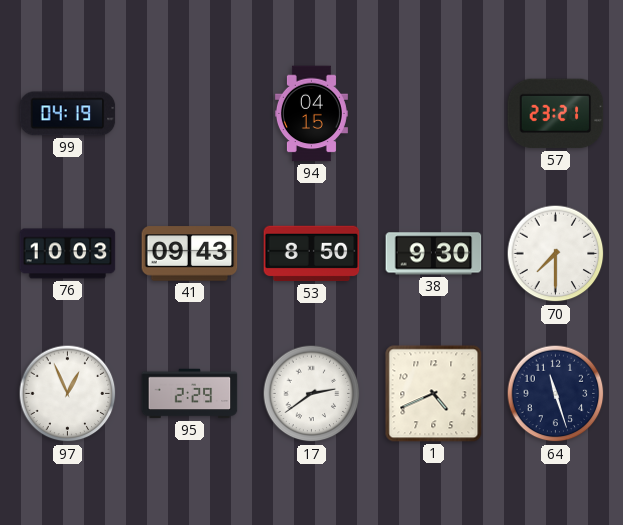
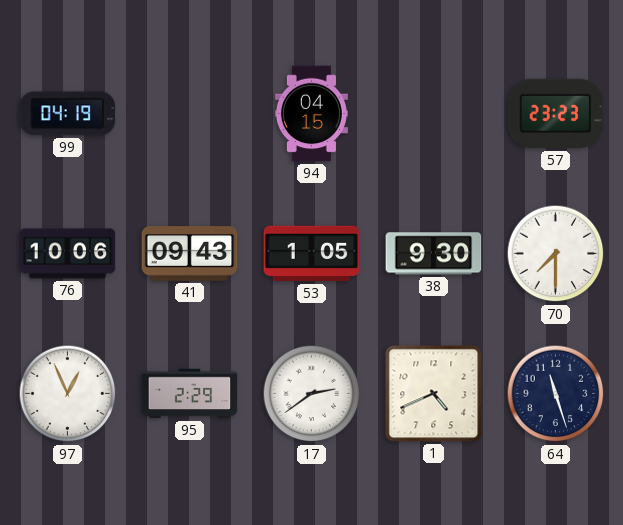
57: 23:21 -> 23:23 (556, 114)
76: 10:03 -> 10:06 (68, 254)
53: 8:50 -> 1:05 (312, 254)
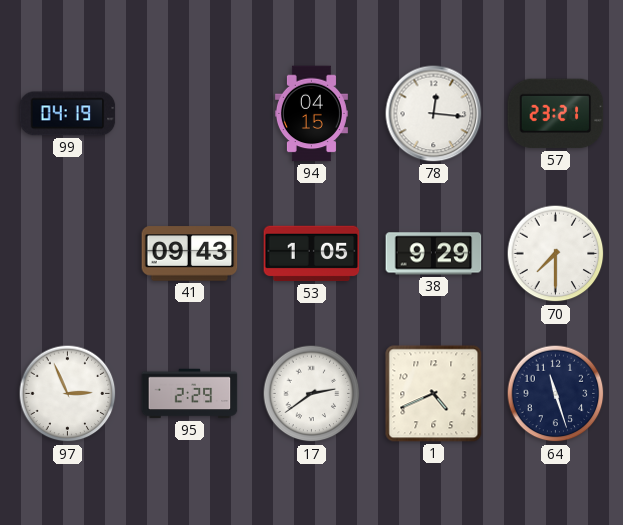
78: none -> 12:16 (434, 114)
57: 23:23 -> 23:21 (556, 114)
76: 10:06 -> none (68, 254)
38: 9:30 -> 9:29 (434, 254)
97: 12:56 -> 2:56 (68, 394)
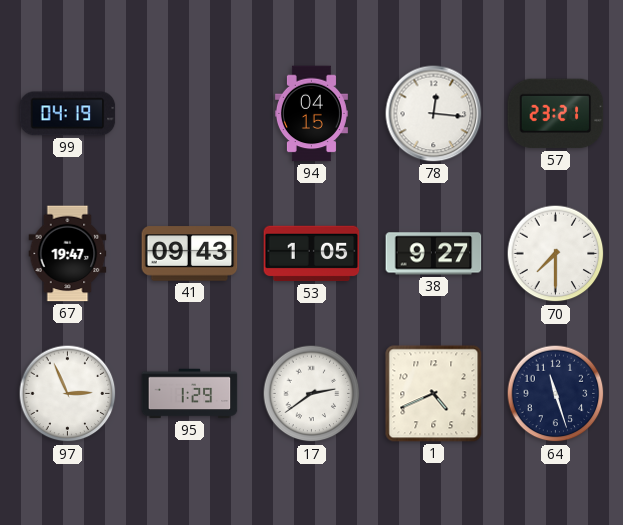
67: none -> 19:47 (68, 254)
38: 9:29 -> 9:27 (434, 254)
95: 2:29 -> 1:29 (190, 394)
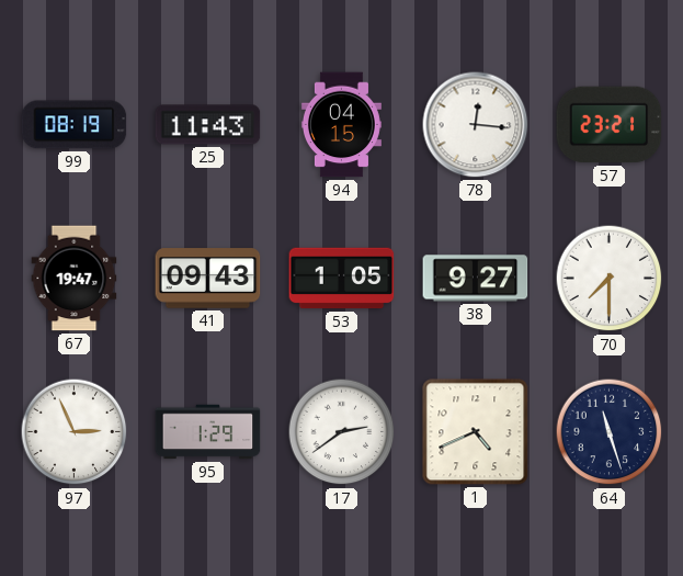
99: 04:19 -> 08:19 (75, 125)
25: none -> 11:43 (208, 125)
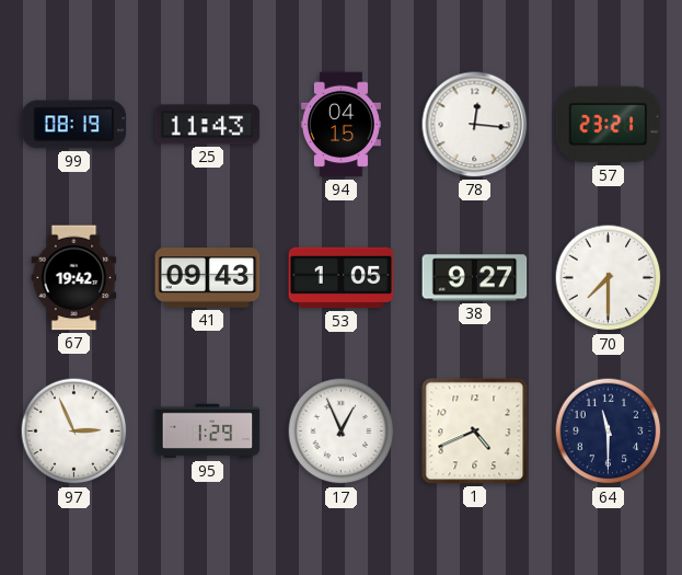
67: 19:47 -> 19:42 (74, 278)
17: 2:39 -> 12:56 (342, 432)
64: 11:27 -> 11:30 (609, 432)
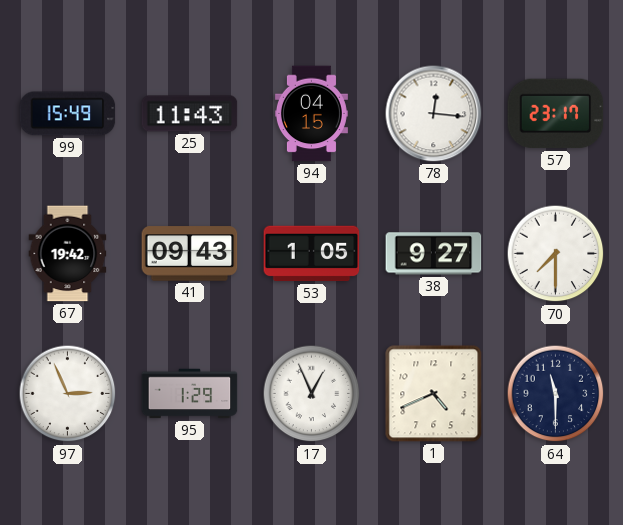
99: 08:19 -> 15:49 (68, 114)
57: 23:21 -> 23:17 (556, 114)
